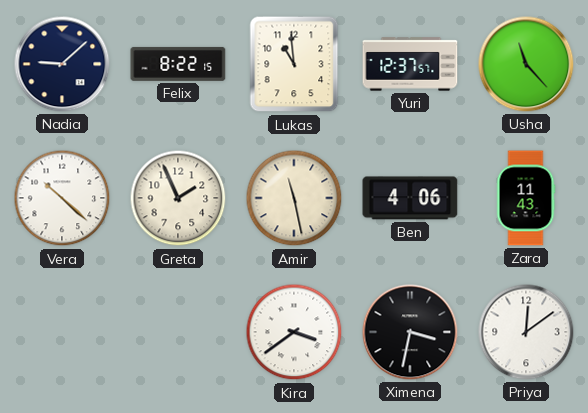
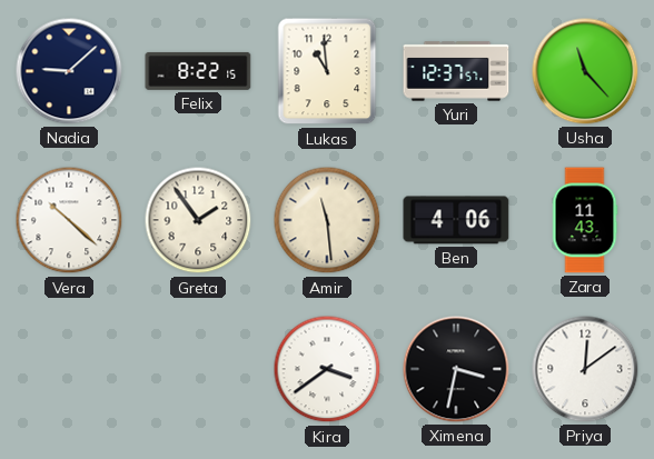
Greta: 1:56 -> 1:54 (198, 220)
Amir: 11:28 -> 11:29 (327, 220)
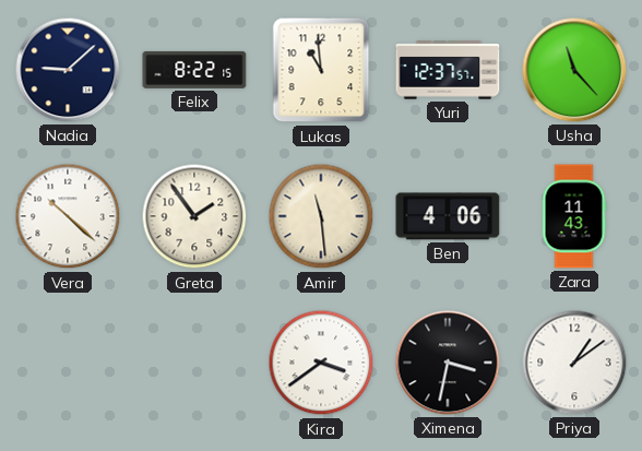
Priya: 12:09 -> 1:09 (574, 363)
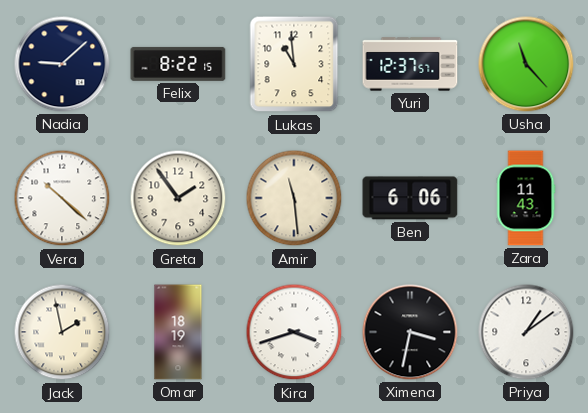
Ben: 4:06 -> 6:06 (410, 198)
Jack: none -> 1:58 (62, 332)
Omar: none -> 18:19 (178, 332)
Kira: 3:39 -> 3:42 (294, 332)
